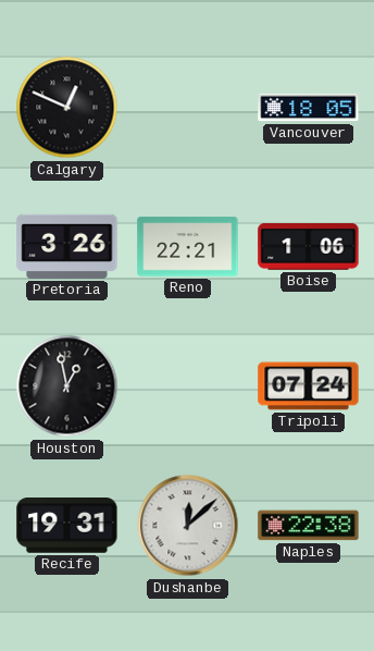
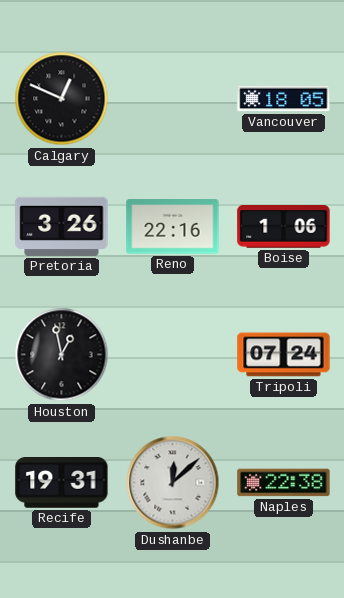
Reno: 22:21 -> 22:16 (173, 227)
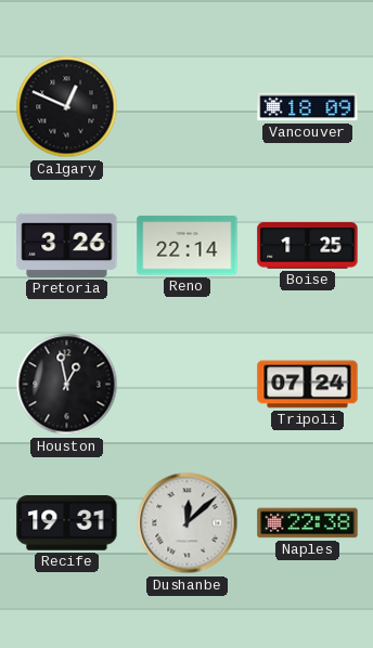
Vancouver: 18:05 -> 18:09 (308, 107)
Reno: 22:16 -> 22:14 (188, 246)
Boise: 1:06 -> 1:25 (308, 246)
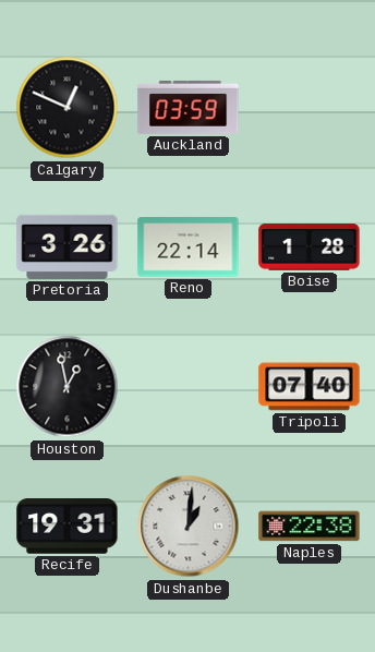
Auckland: none -> 03:59 (189, 107)
Vancouver: 18:09 -> none (308, 107)
Boise: 1:25 -> 1:28 (310, 247)
Tripoli: 07:24 -> 07:40 (310, 387)
Dushanbe: 12:08 -> 1:01 (189, 527)
